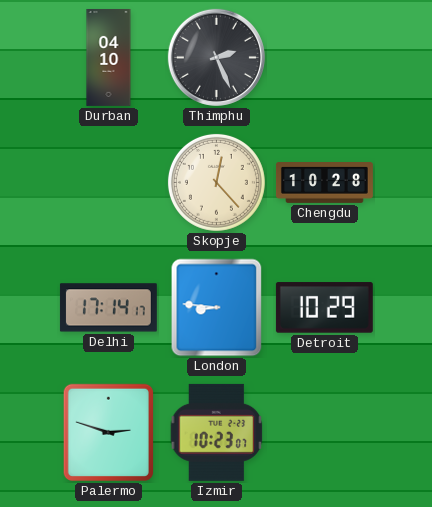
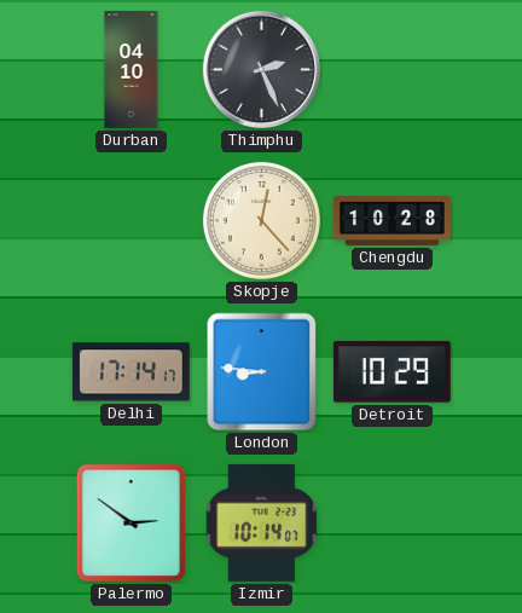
Palermo: 2:48 -> 2:51 (130, 522)
Izmir: 10:23 -> 10:14 (262, 522)
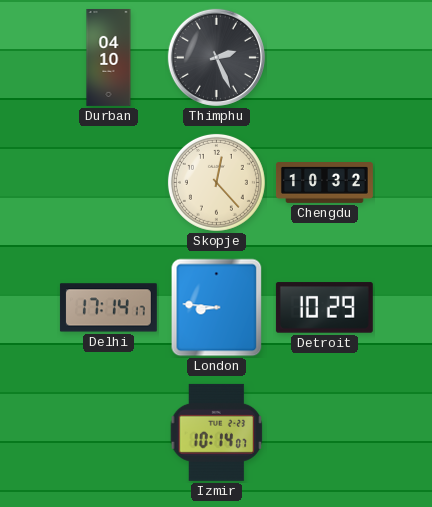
Chengdu: 10:28 -> 10:32 (324, 183)
Palermo: 2:51 -> none (130, 522)
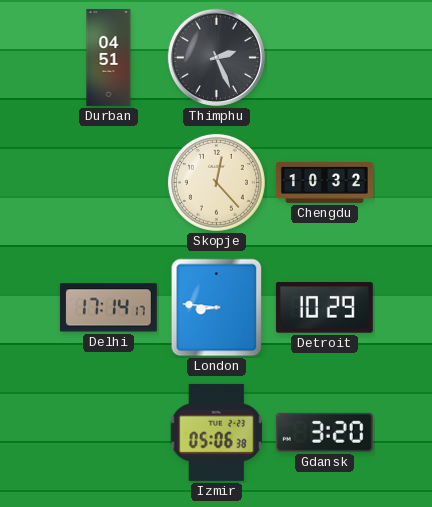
Durban: 04:10 -> 04:51 (109, 57)
Izmir: 10:14 -> 05:06 (217, 432)
Gdansk: none -> 3:20 (324, 432)
